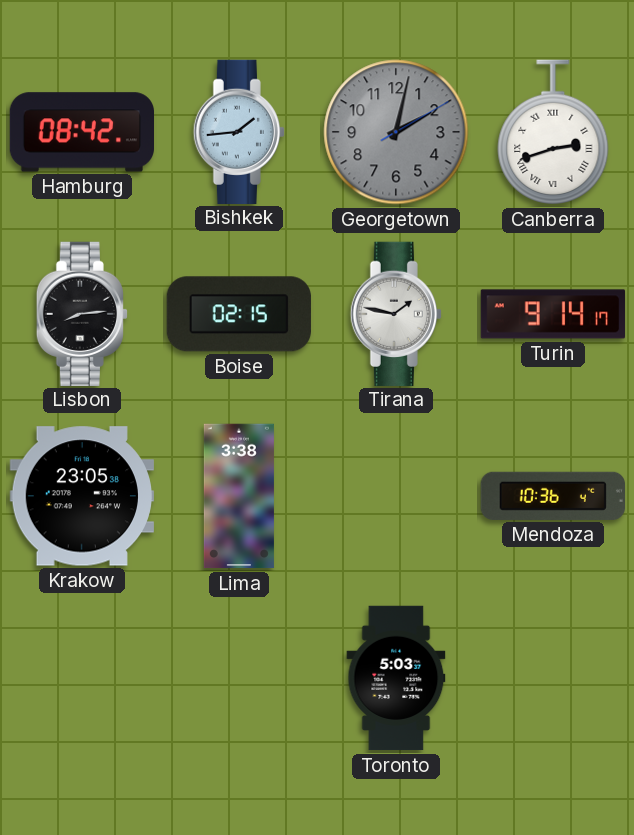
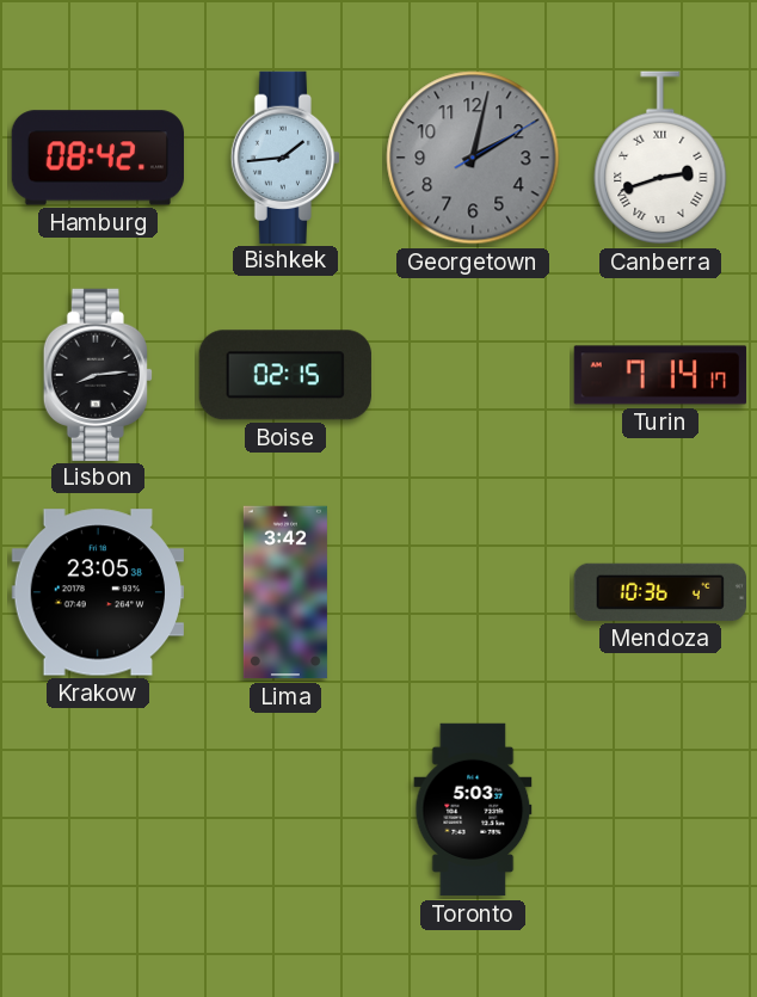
Tirana: 1:47 -> none (395, 313)
Turin: 9:14 -> 7:14 (660, 375)
Lima: 3:38 -> 3:42 (285, 592)
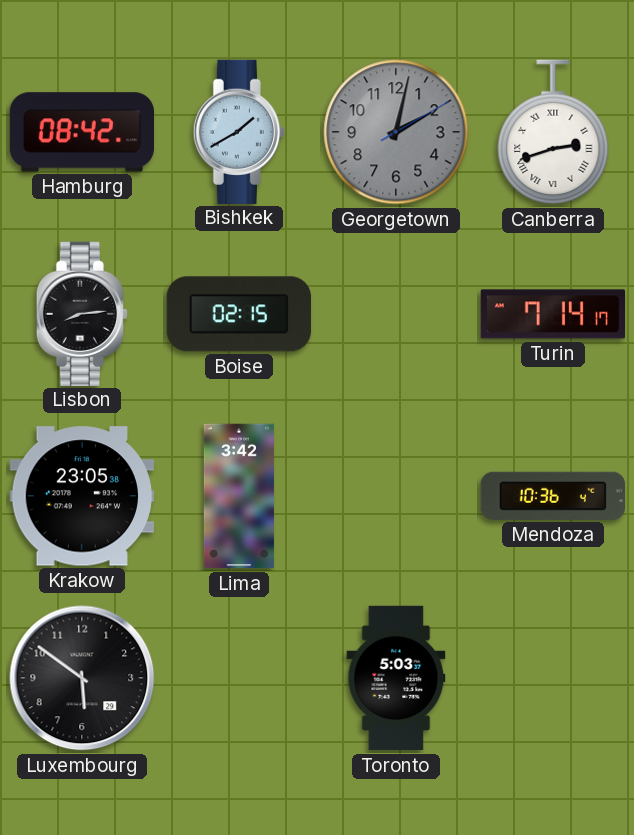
Bishkek: 1:44 -> 1:40 (238, 131)
Luxembourg: none -> 5:51 (82, 678)
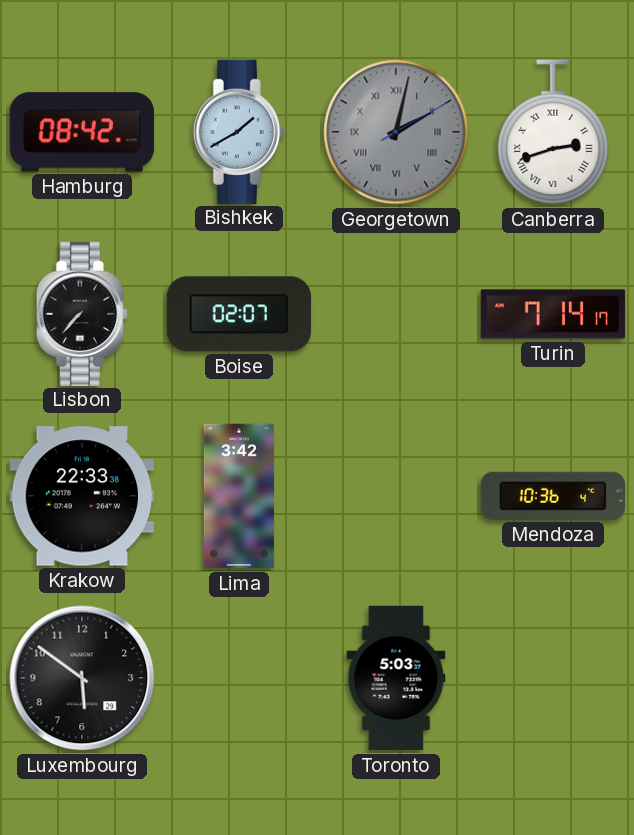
Georgetown numerals: Arabic -> Roman (396, 132)
Lisbon: 8:14 -> 7:37 (81, 313)
Boise: 02:15 -> 02:07 (239, 314)
Krakow: 23:05 -> 22:33 (81, 496)
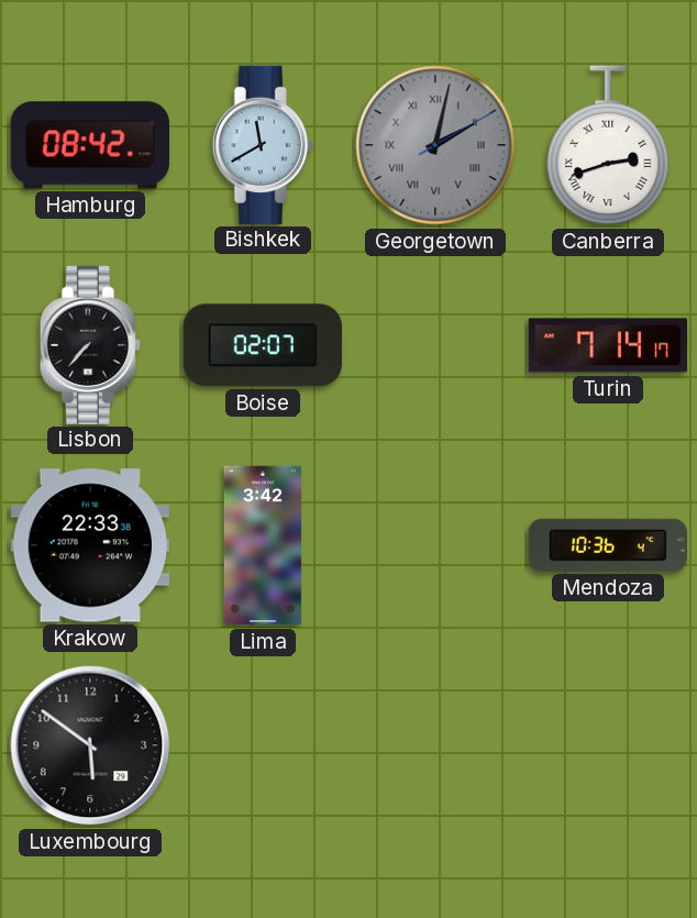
Bishkek: 1:40 -> 11:40 (262, 144)
Toronto: 5:03 -> none (396, 678)
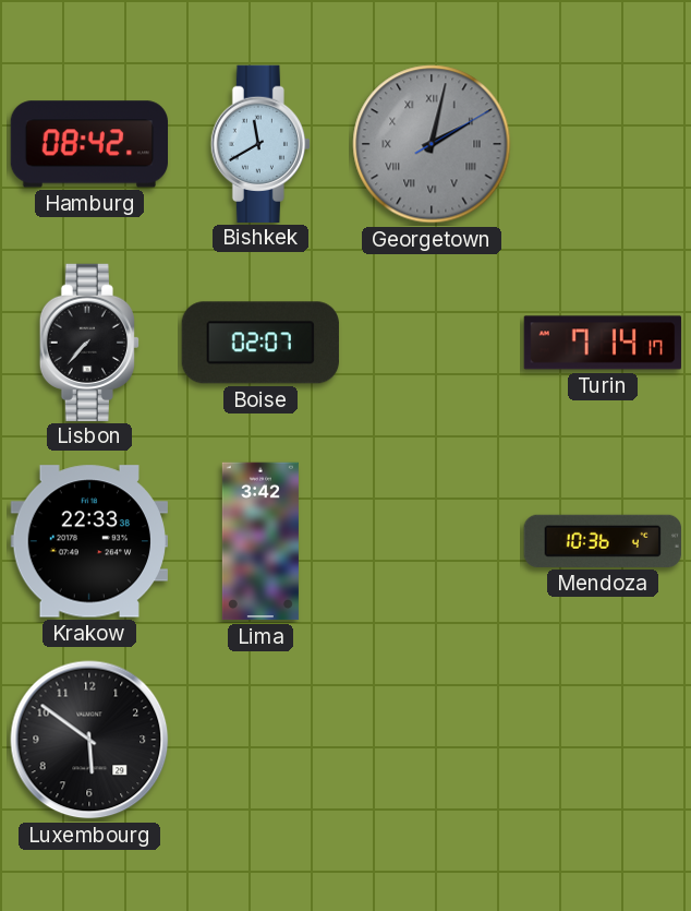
Canberra: 2:42 -> none (608, 145)
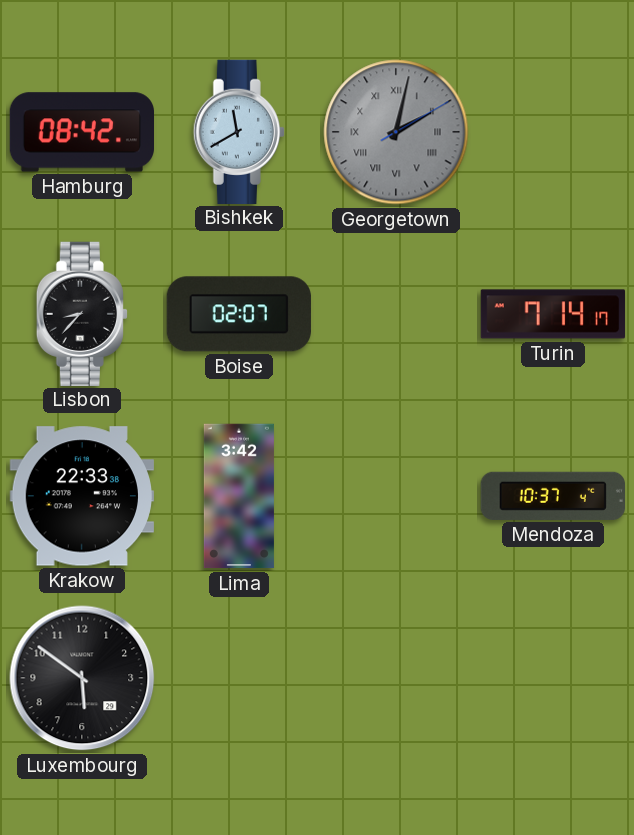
Lisbon: 7:37 -> 8:37 (81, 313)
Mendoza: 10:36 -> 10:37 (552, 496)
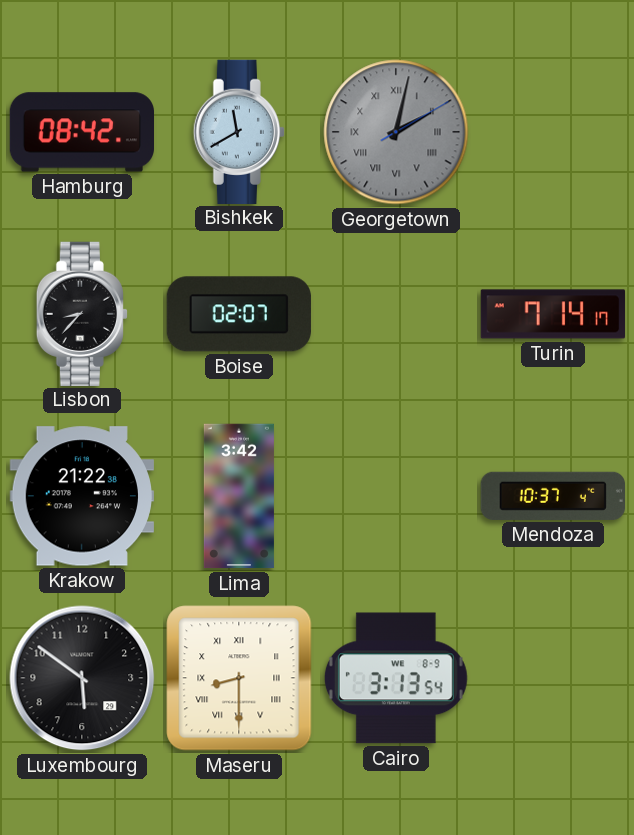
Krakow: 22:33 -> 21:22 (81, 496)
Maseru: none -> 8:30 (239, 678)
Cairo: none -> 3:13 (396, 678)
